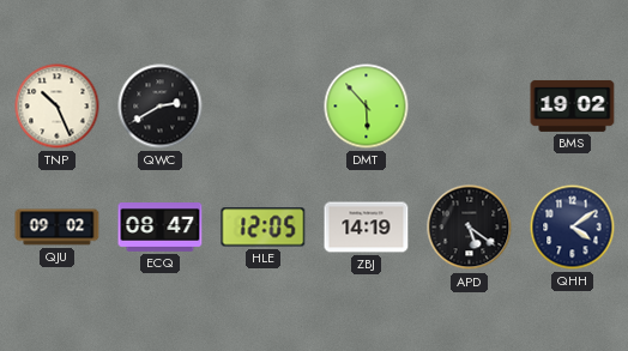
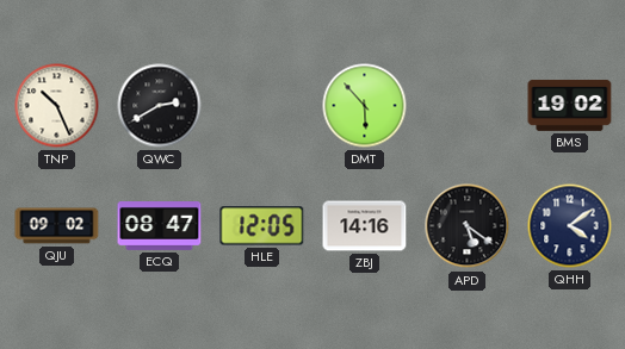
ZBJ: 14:19 -> 14:16 (365, 226)
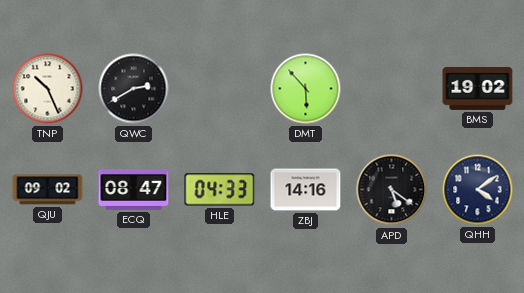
HLE: 12:05 -> 04:33 (220, 190)
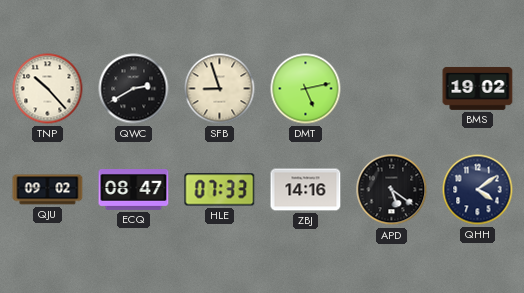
TNP: 10:26 -> 10:23 (48, 89)
SFB: none -> 8:57 (220, 89)
DMT: 5:53 -> 5:13 (306, 89)
HLE: 04:33 -> 07:33 (220, 190)
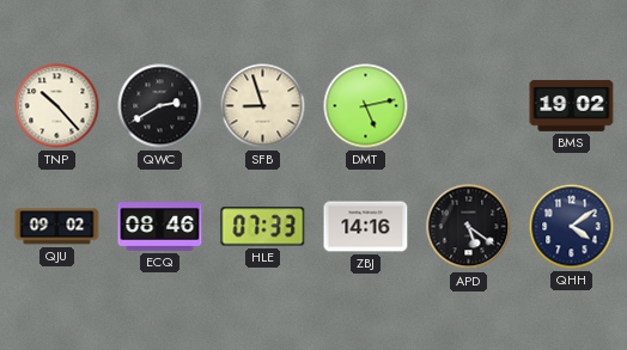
ECQ: 08:47 -> 08:46 (160, 227)
